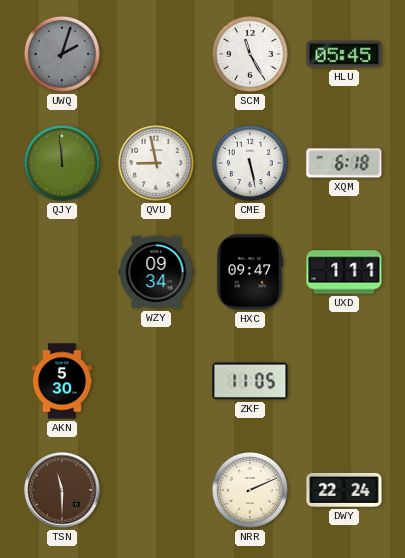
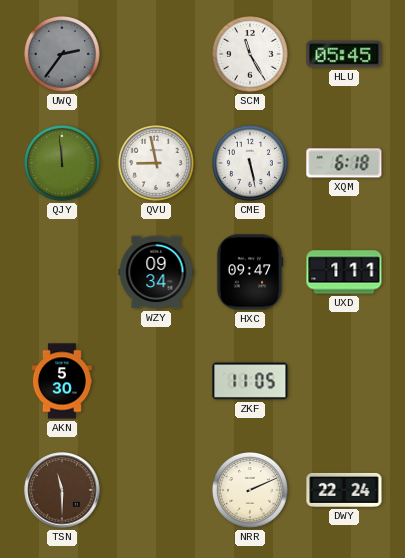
UWQ: 2:03 -> 2:36 (63, 55)
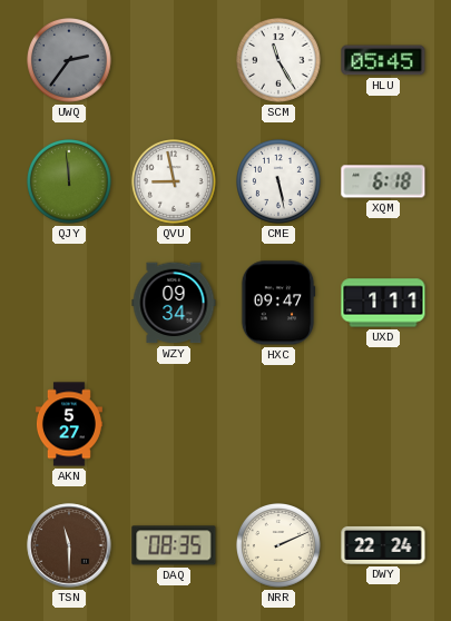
AKN: 5:30 -> 5:27 (69, 424)
ZKF: 11:05 -> none (250, 381)
DAQ: none -> 08:35 (174, 545)
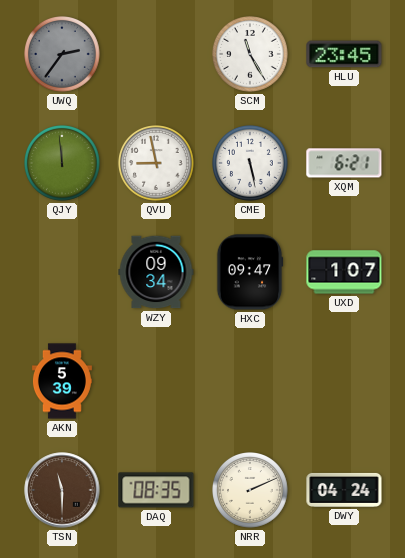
HLU: 05:45 -> 23:45 (344, 54)
XQM: 6:18 -> 6:21 (344, 163)
UXD: 1:11 -> 1:07 (344, 272)
AKN: 5:27 -> 5:39 (62, 381)
DWY: 22:24 -> 04:24 (344, 490)
